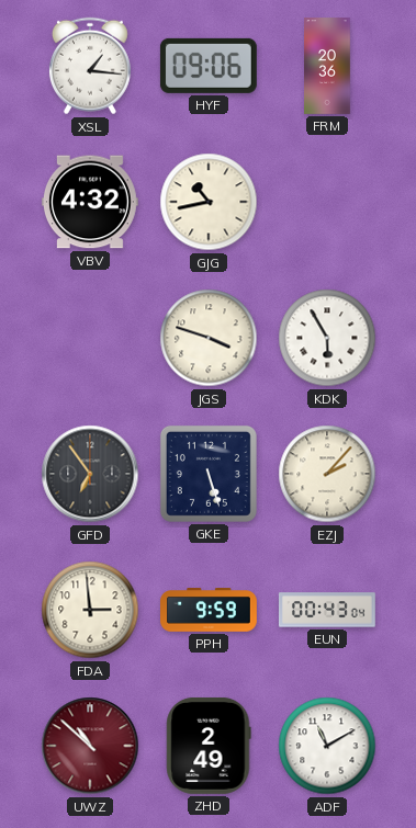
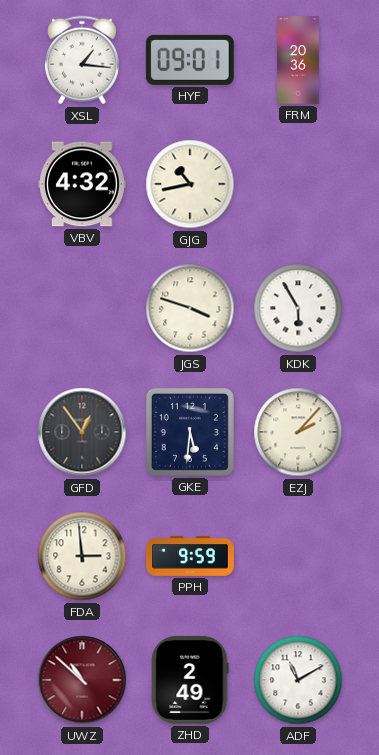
HYF: 09:06 -> 09:01 (190, 60)
GFD: 6:54 -> 12:54 (82, 432)
GKE: 5:27 -> 5:31 (190, 432)
EUN: 00:43 -> none (327, 610)
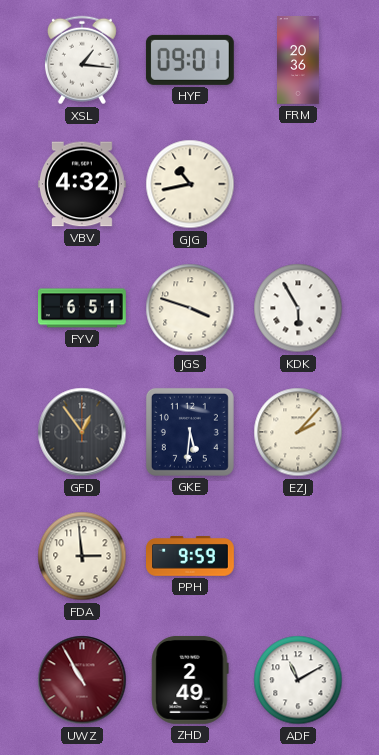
FYV: none -> 6:51 (83, 308)
UWZ: 10:52 -> 10:55 (82, 680)
